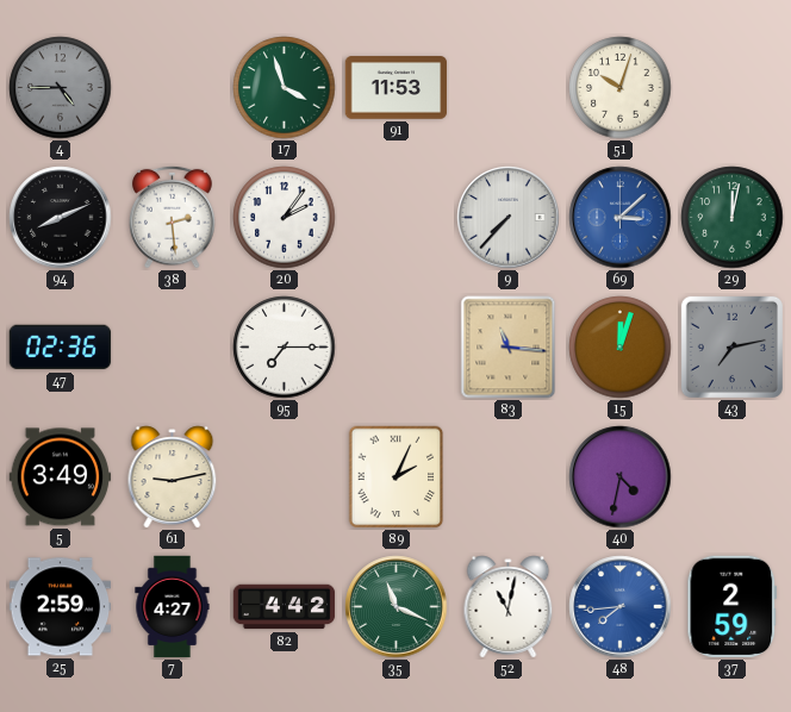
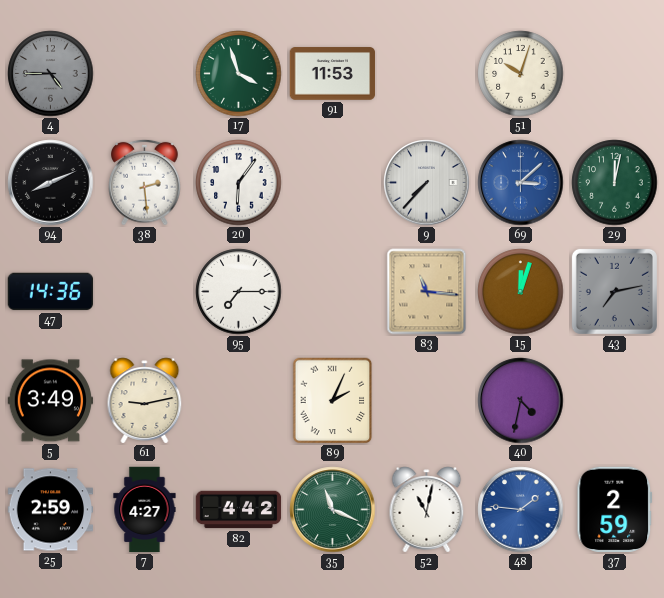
20: 2:06 -> 6:06 (239, 183)
47: 02:36 -> 14:36 (51, 292)
48: 7:44 -> 1:46 (521, 510)
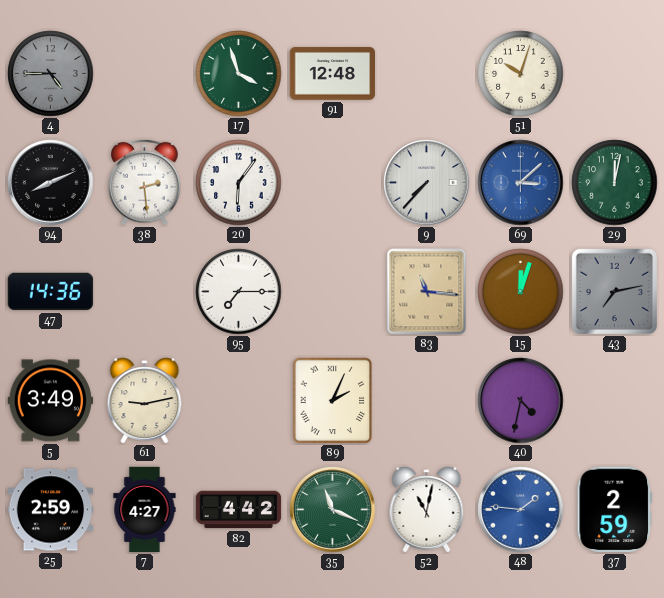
91: 11:53 -> 12:48 (333, 74)
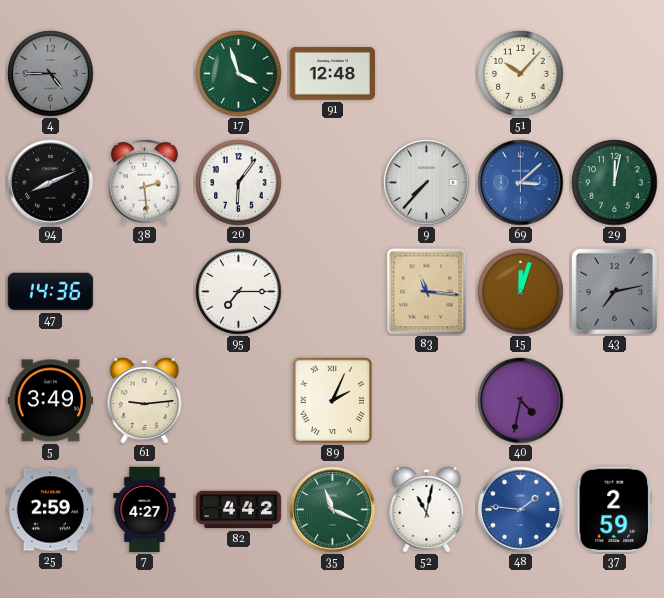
51: 10:03 -> 10:07 (521, 74)
61: 9:13 -> 9:14 (145, 401)
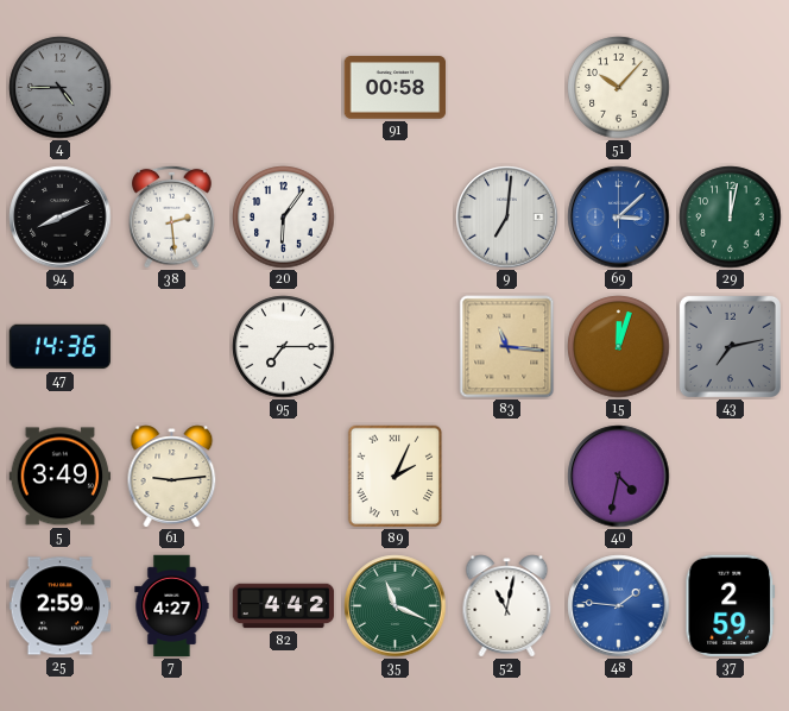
17: 3:57 -> none (239, 74)
91: 12:48 -> 00:58 (396, 88)
9: 7:37 -> 7:01 (507, 218)
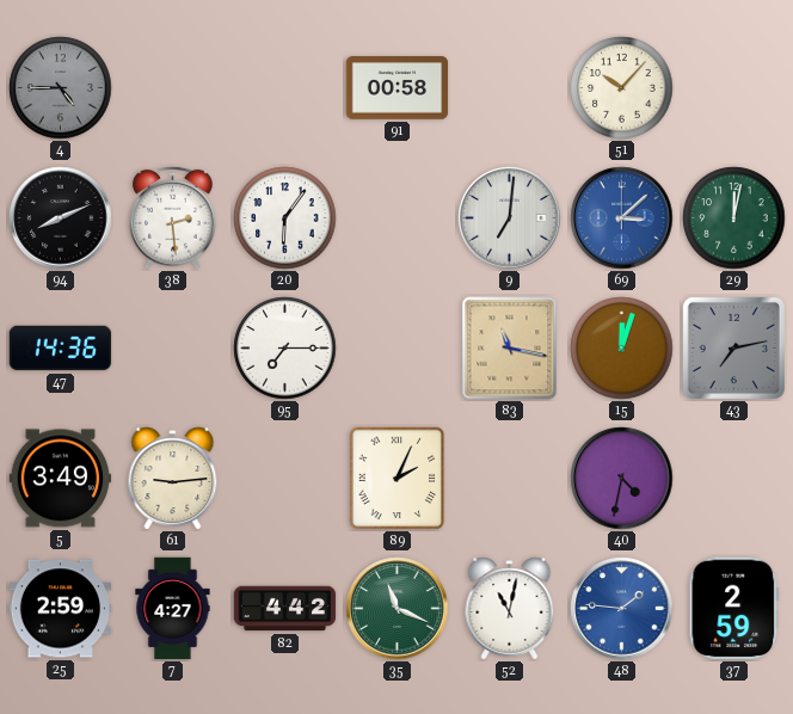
83: 11:16 -> 11:17 (510, 349)
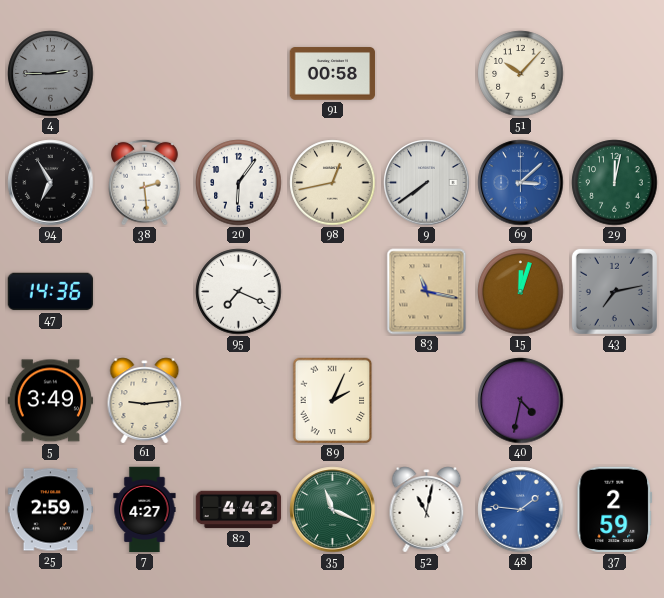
4: 4:45 -> 2:45 (51, 74)
94: 8:11 -> 6:55 (51, 183)
98: none -> 12:43 (333, 183)
9: 7:01 -> 7:39 (427, 183)
95: 7:15 -> 7:19 (239, 292)
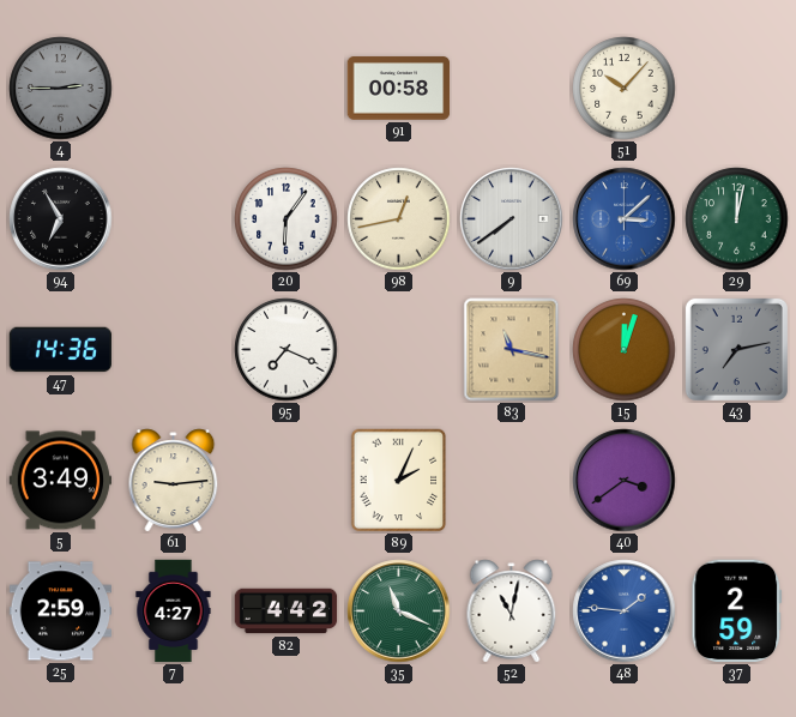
38: 2:29 -> none (145, 182)
40: 4:32 -> 3:39 (625, 481)
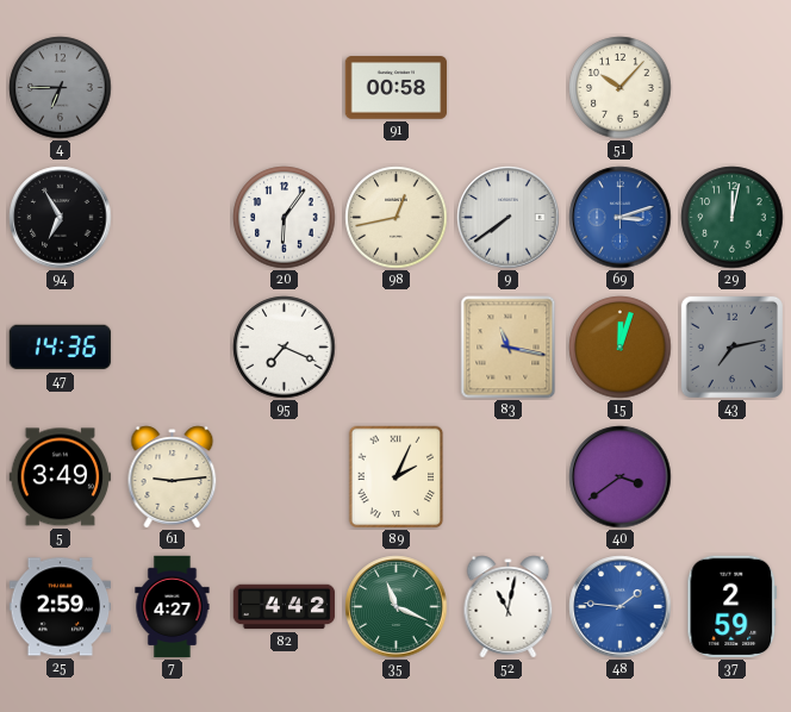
4: 2:45 -> 6:45 (61, 88)
69: 3:08 -> 3:12 (621, 218)
